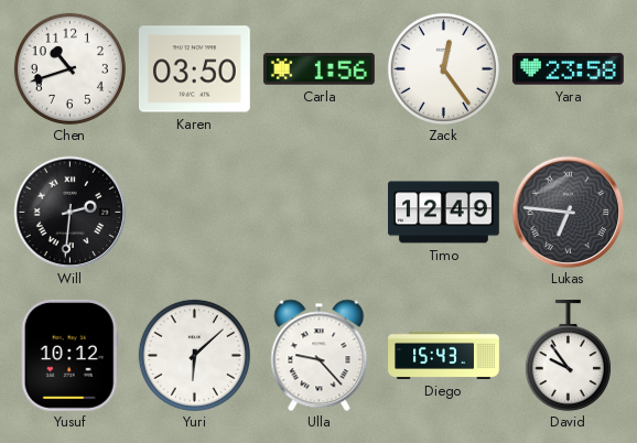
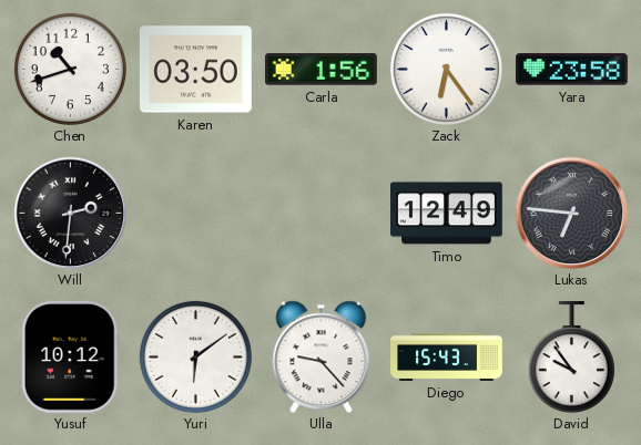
Zack: 12:24 -> 6:24 (446, 69)
Yuri: 6:08 -> 6:09 (195, 356)
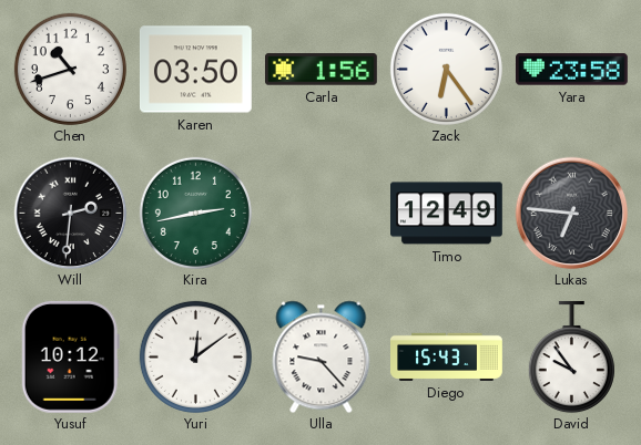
Kira: none -> 2:43 (195, 213)
Yuri: 6:09 -> 12:09 (195, 356)
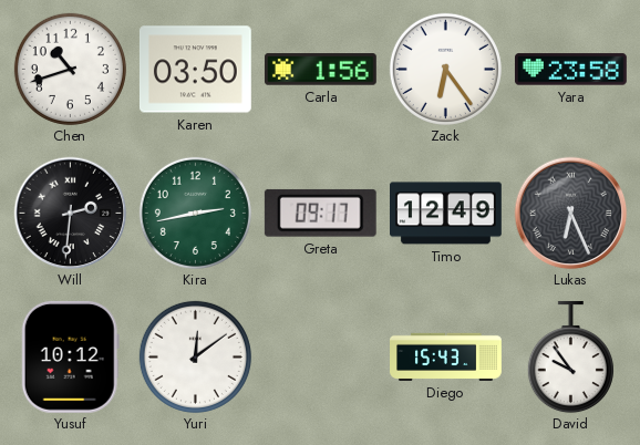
Greta: none -> 09:17 (320, 213)
Lukas: 6:46 -> 6:26 (570, 213)
Ulla: 9:23 -> none (322, 356)
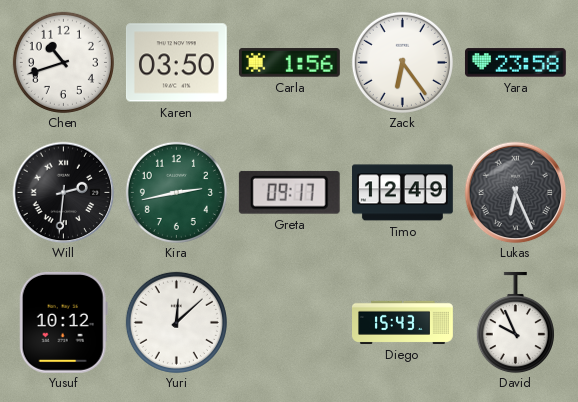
Yuri: 12:09 -> 12:08 (176, 322)
David: 9:54 -> 9:56 (515, 322)
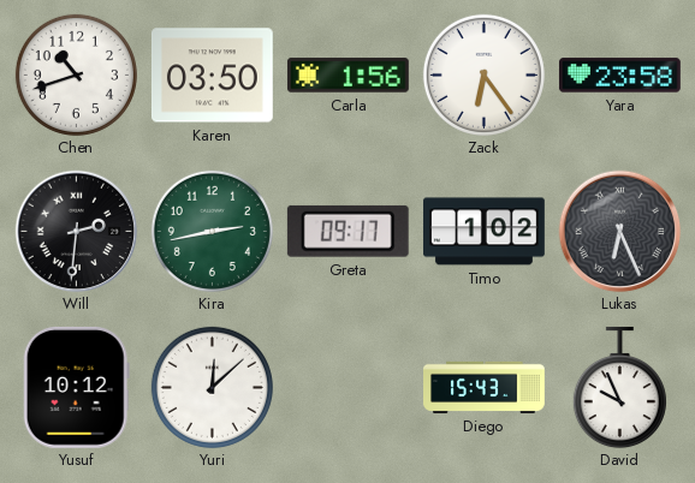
Timo: 12:49 -> 1:02 (485, 232)
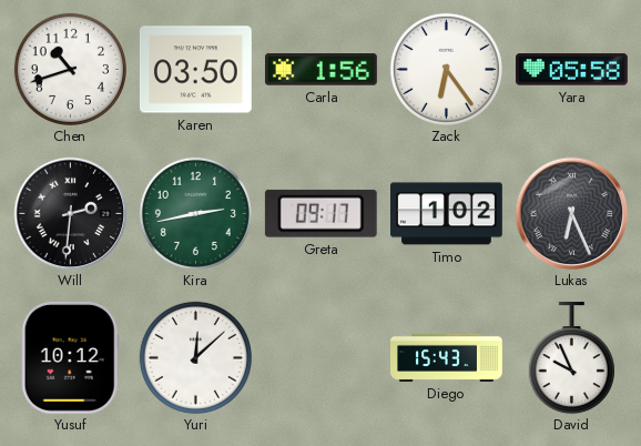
Yara: 23:58 -> 05:58 (571, 70)
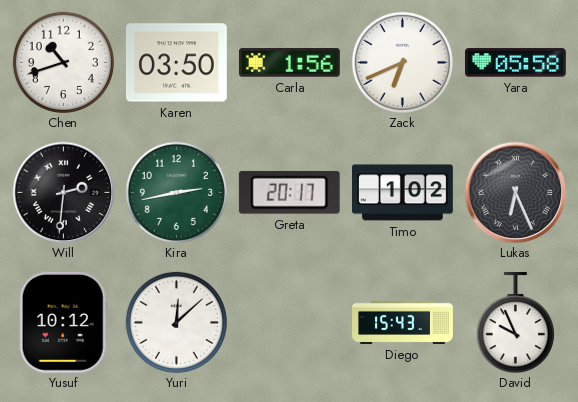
Zack: 6:24 -> 6:41 (402, 62)
Greta: 09:17 -> 20:17 (289, 192)
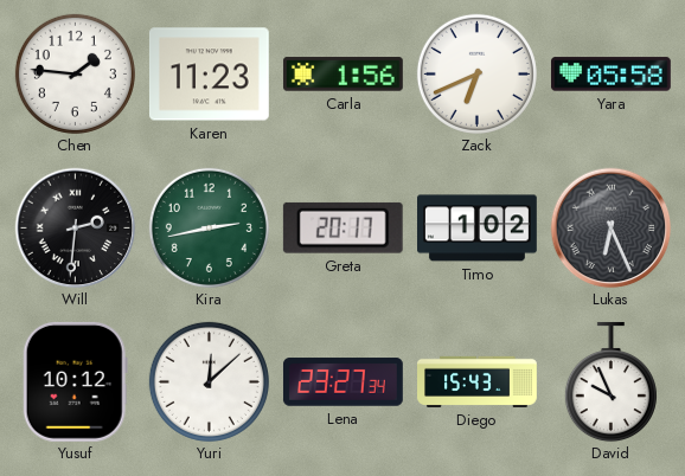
Chen: 10:42 -> 1:46 (75, 73)
Karen: 03:50 -> 11:23 (209, 75)
Lena: none -> 23:27 (342, 382)
